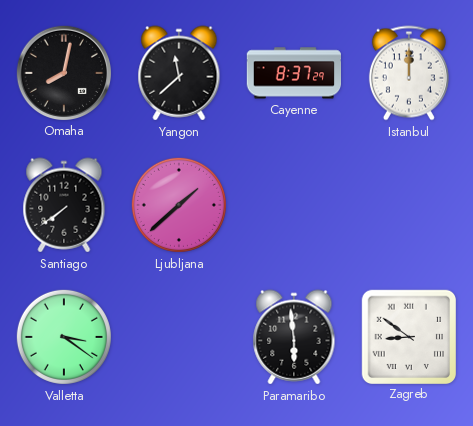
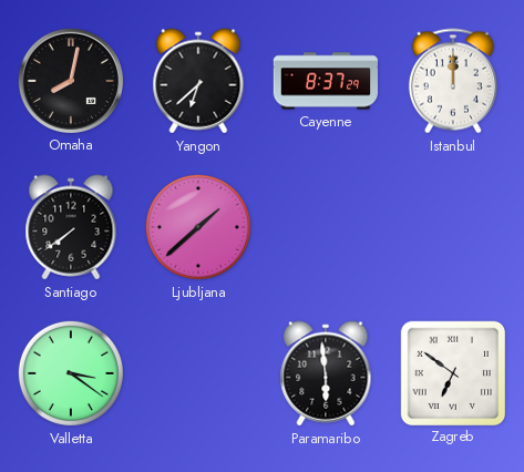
Yangon: 11:38 -> 6:38 (198, 81)
Zagreb: 8:51 -> 6:51 (452, 372)
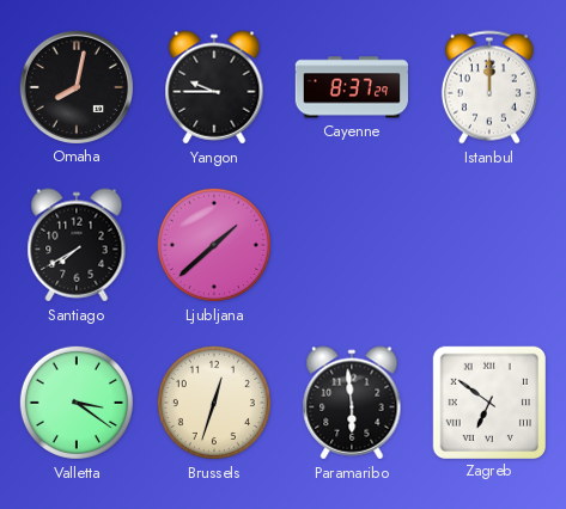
Yangon: 6:38 -> 9:45 (214, 87)
Santiago: 7:39 -> 7:40 (77, 245)
Brussels: none -> 12:33 (214, 403)
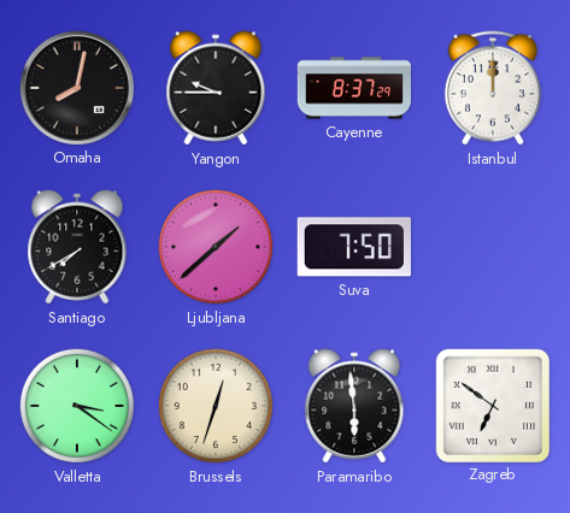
Suva: none -> 7:50 (354, 247)
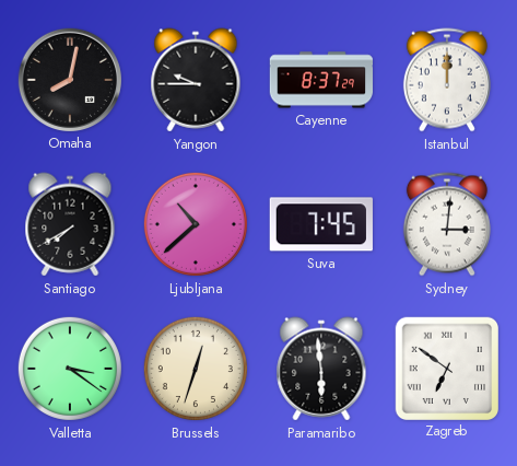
Ljubljana: 1:38 -> 10:38 (196, 224)
Suva: 7:50 -> 7:45 (321, 224)
Sydney: none -> 3:01 (447, 224)
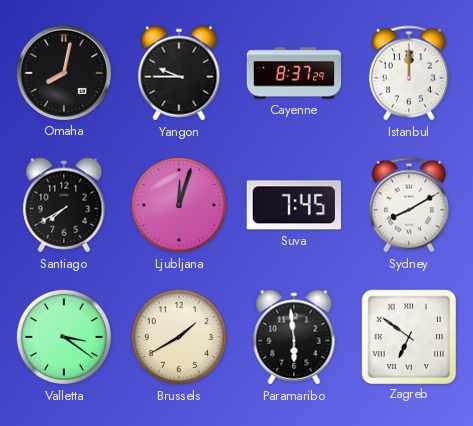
Ljubljana: 10:38 -> 12:03 (179, 205)
Sydney: 3:01 -> 8:10 (409, 205)
Brussels: 12:33 -> 1:40 (179, 337)
